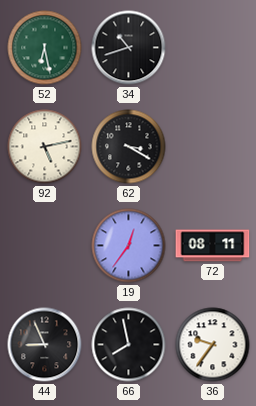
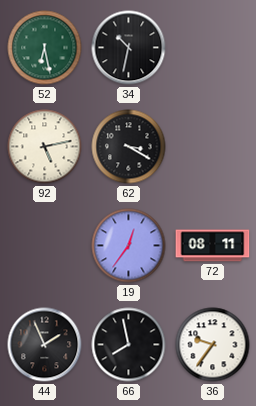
34: 10:42 -> 10:32 (129, 48)
44: 8:56 -> 1:56 (45, 345)
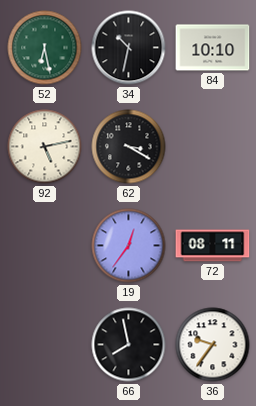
84: none -> 10:10 (213, 48)
44: 1:56 -> none (45, 345)
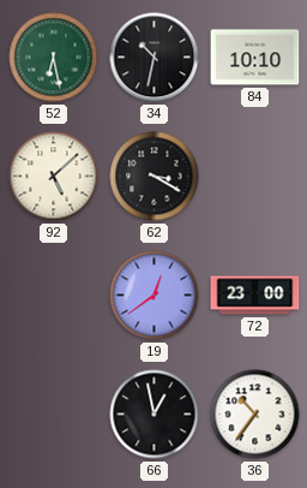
92: 5:13 -> 5:08 (54, 177)
19: 12:36 -> 12:39 (155, 296)
72: 08:11 -> 23:00 (255, 296)
66: 7:58 -> 12:58 (155, 415)
36: 9:36 -> 10:36 (255, 415)
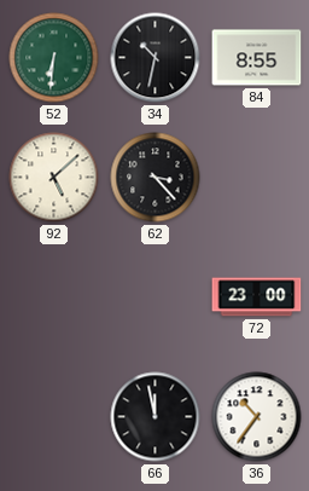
52: 6:28 -> 6:31 (54, 58)
84: 10:10 -> 8:55 (257, 58)
62: 3:20 -> 3:23 (156, 178)
19: 12:39 -> none (155, 296)
66: 12:58 -> 11:58 (156, 417)
